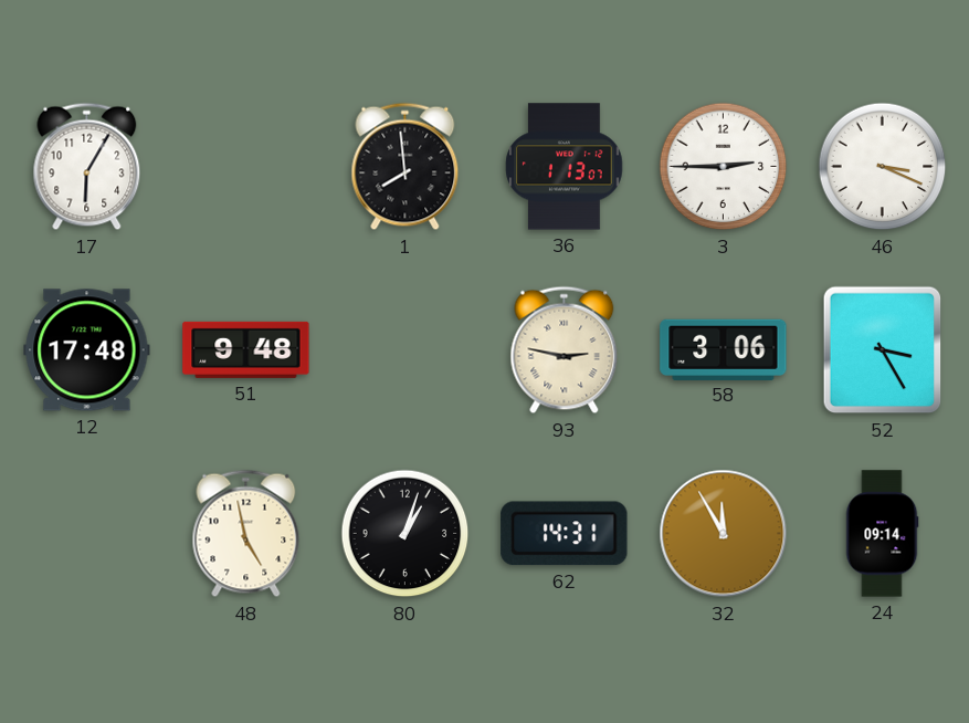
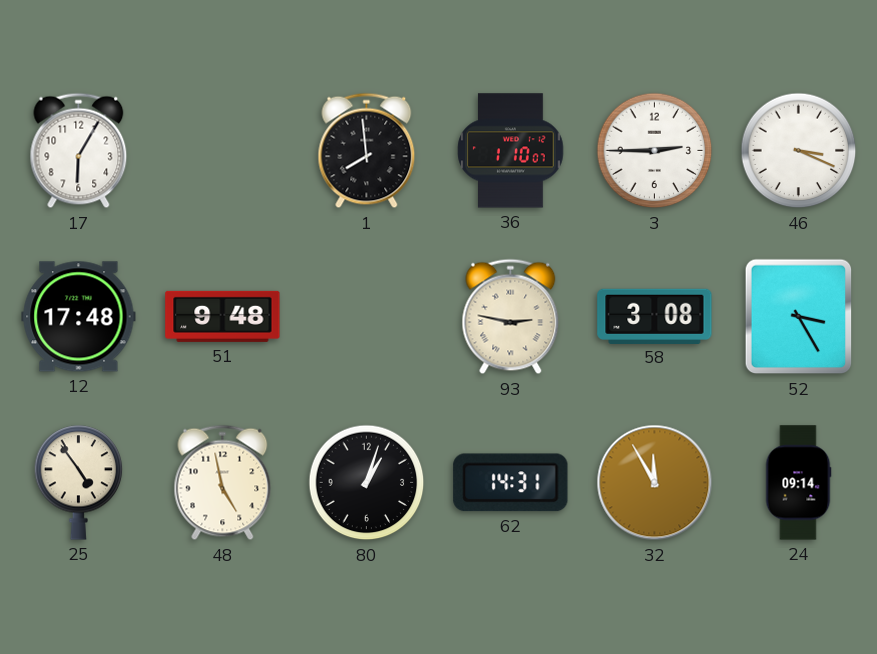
36: 1:13 -> 1:10 (511, 151)
58: 3:06 -> 3:08 (655, 316)
25: none -> 4:54 (79, 483)
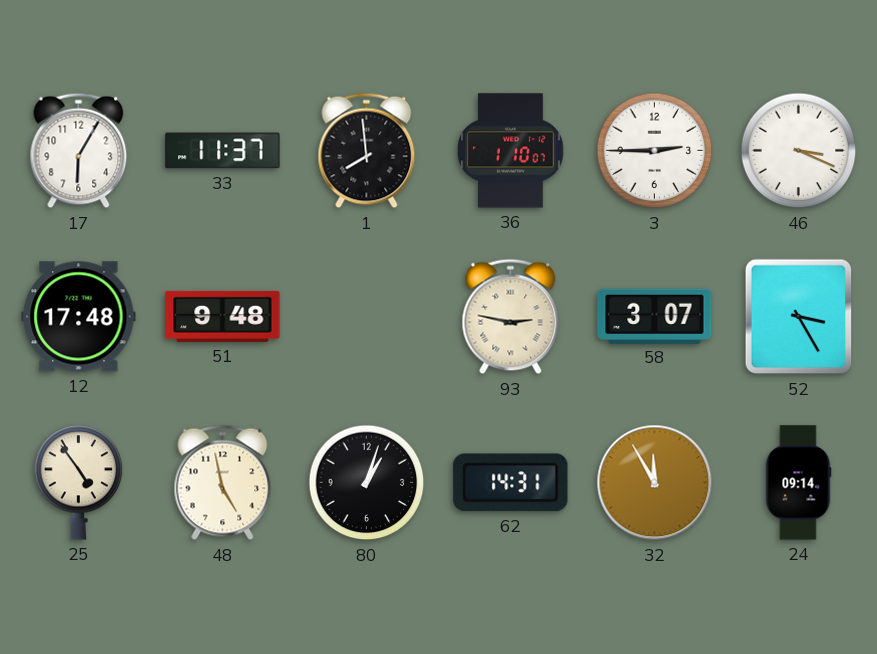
33: none -> 11:37 (223, 151)
58: 3:08 -> 3:07 (655, 316)
